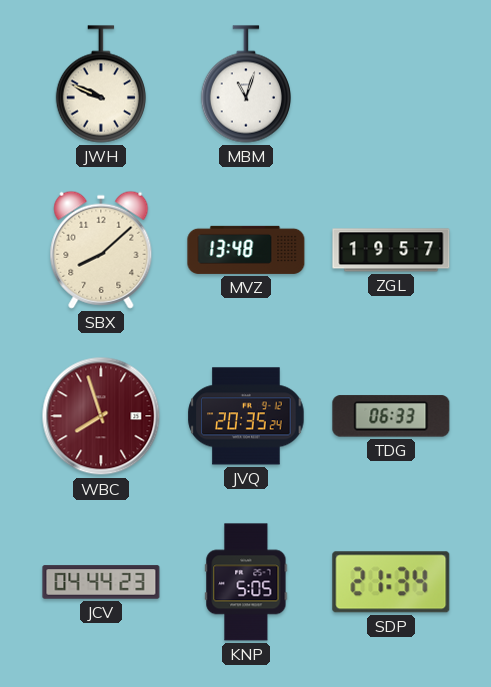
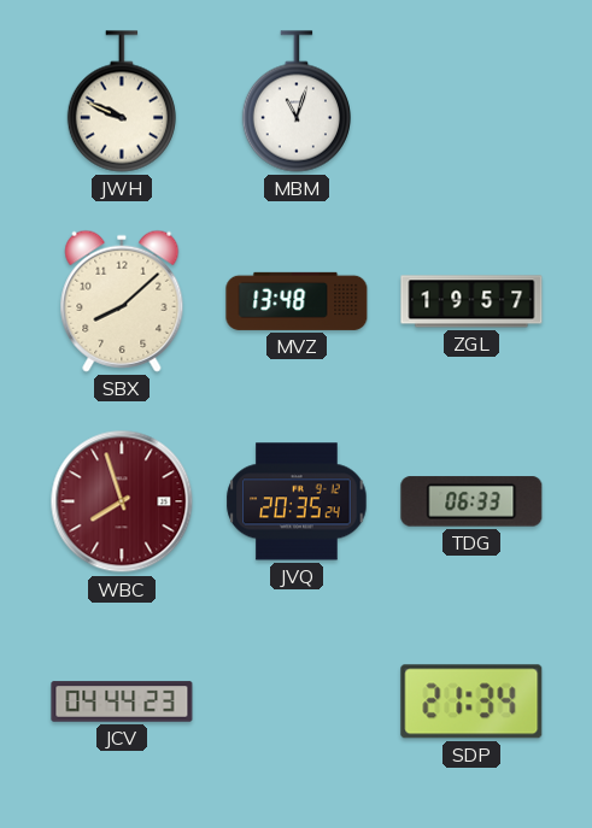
KNP: 5:05 -> none (246, 582)
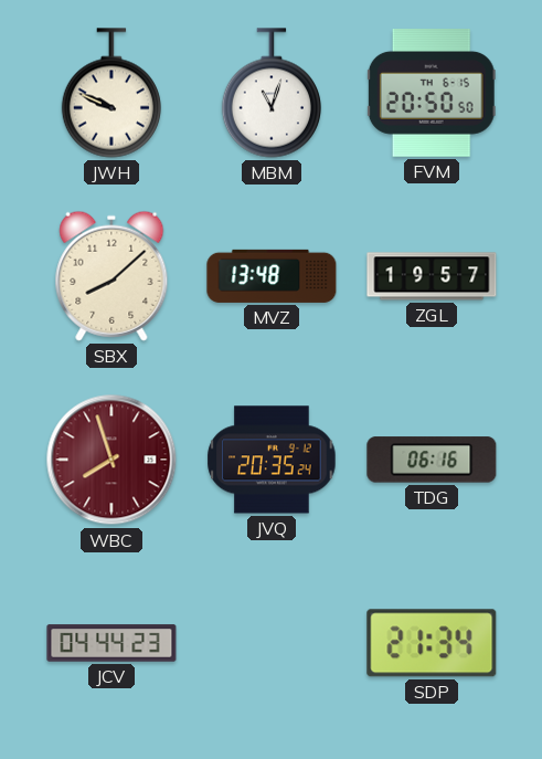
FVM: none -> 20:50 (432, 94)
TDG: 06:33 -> 06:16 (432, 460)
